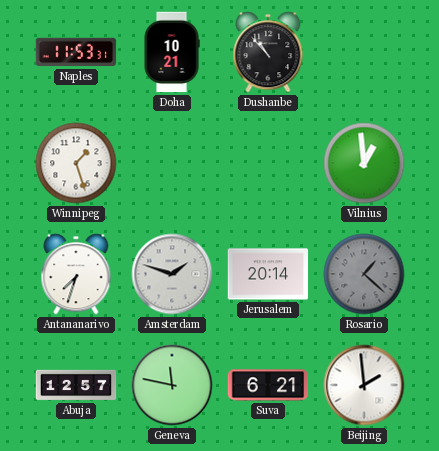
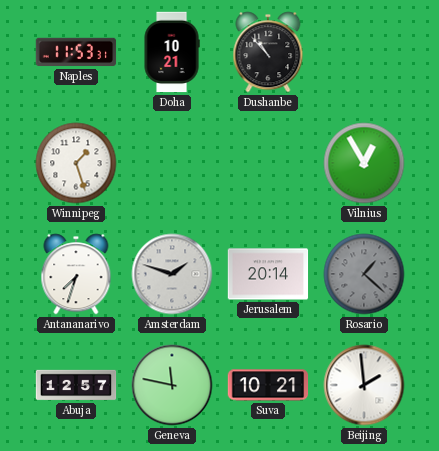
Vilnius: 12:59 -> 12:55 (364, 163)
Suva: 6:21 -> 10:21 (268, 385)
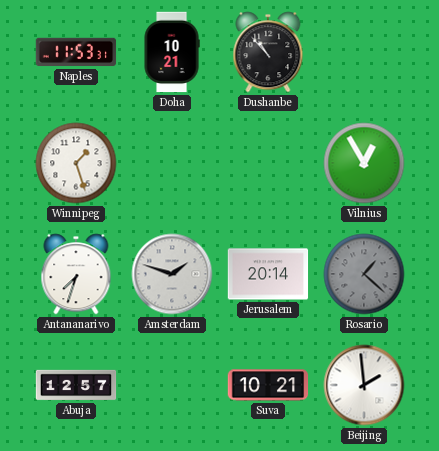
Geneva: 11:47 -> none (172, 385)
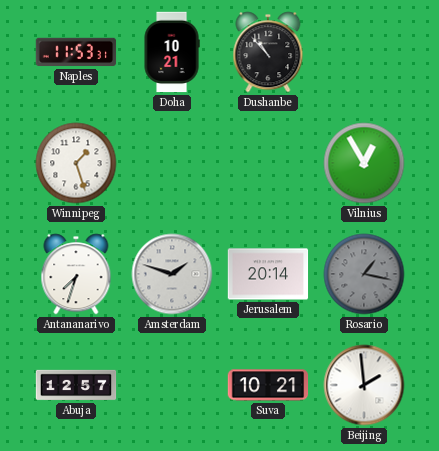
Rosario: 1:22 -> 1:17 (364, 274)
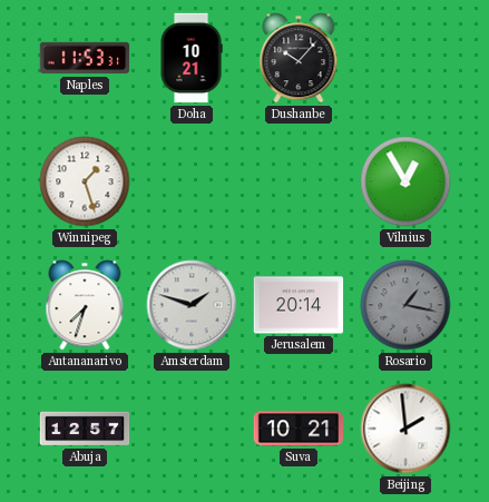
Dushanbe: 10:53 -> 10:07 (299, 58)
